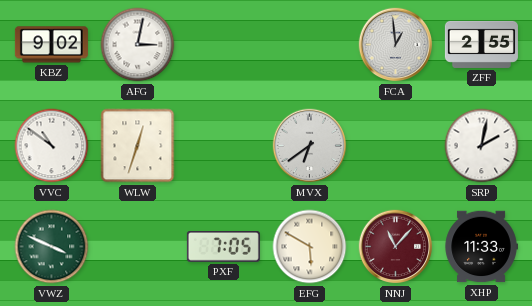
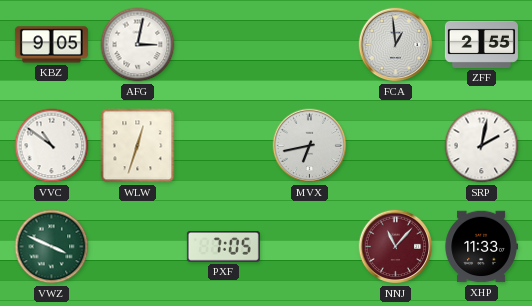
KBZ: 9:02 -> 9:05 (51, 45)
MVX: 6:39 -> 6:43 (310, 146)
EFG: 5:50 -> none (310, 247)
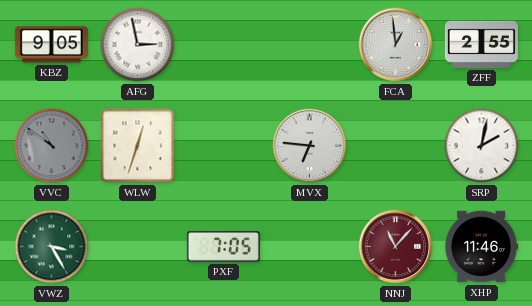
AFG: 3:02 -> 2:58 (138, 45)
VVC dial: white -> grey (52, 146)
MVX: 6:43 -> 6:46 (310, 146)
VWZ: 3:49 -> 3:25 (52, 247)
XHP: 11:33 -> 11:46 (481, 247)
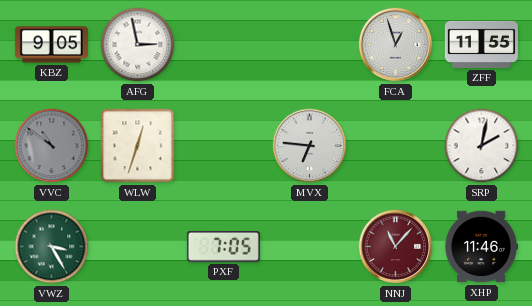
FCA: 12:59 -> 12:57 (396, 45)
ZFF: 2:55 -> 11:55 (481, 44)
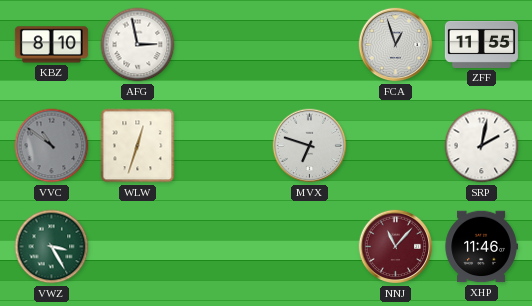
KBZ: 9:05 -> 8:10 (51, 45)
MVX: 6:46 -> 6:48 (310, 146)
PXF: 7:05 -> none (223, 247)
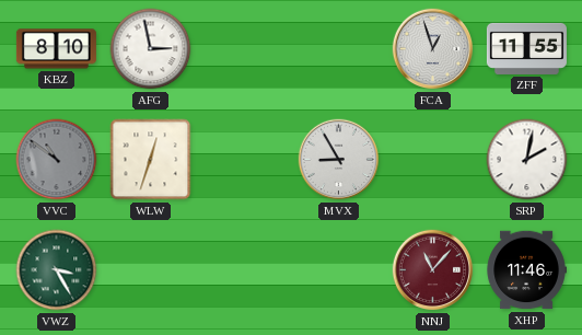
MVX: 6:48 -> 8:55 (339, 160)
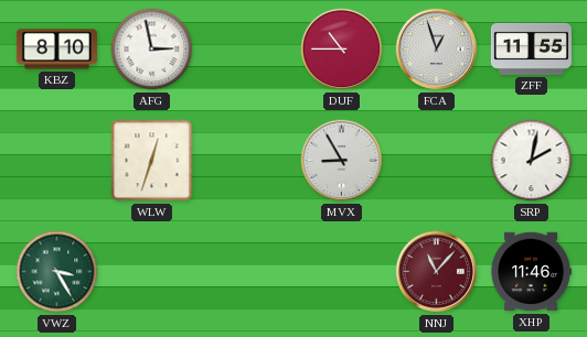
DUF: none -> 10:45 (342, 50)
VVC: 10:51 -> none (57, 160)
